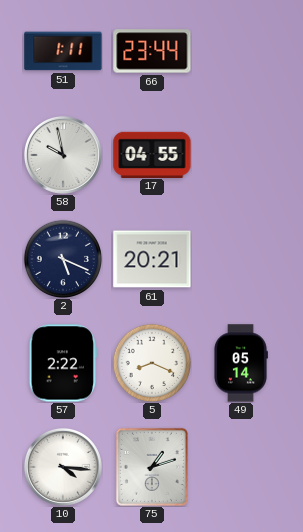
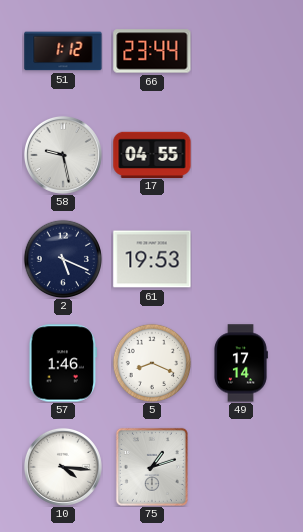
51: 1:11 -> 1:12 (63, 51)
58: 9:58 -> 9:28 (63, 155)
61: 20:21 -> 19:53 (152, 259)
57: 2:22 -> 1:46 (62, 363)
49: 05:14 -> 17:14 (241, 363)
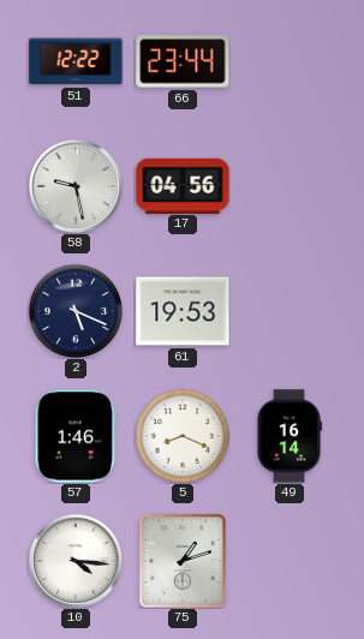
51: 1:12 -> 12:22 (76, 61)
17: 04:55 -> 04:56 (183, 185)
49: 17:14 -> 16:14 (290, 436)
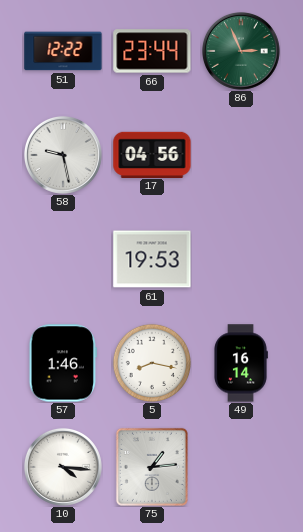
86: none -> 2:56 (241, 51)
2: 5:19 -> none (74, 310)
5: 8:19 -> 8:17 (151, 362)
75: 1:12 -> 1:14 (152, 467)
